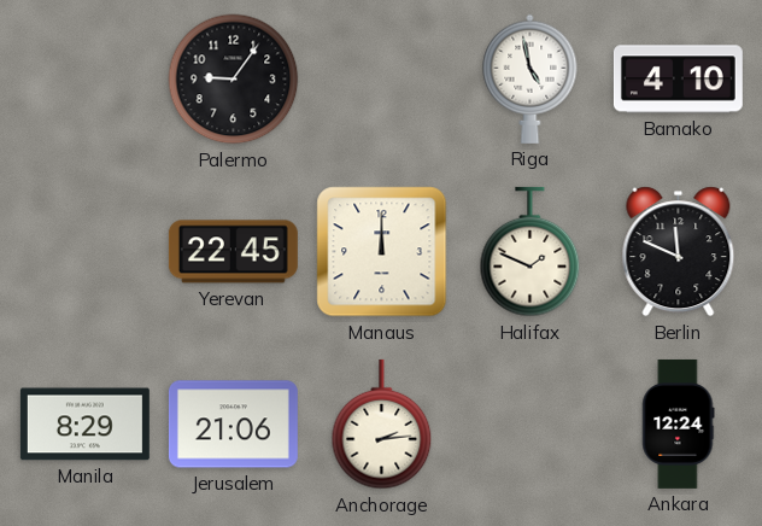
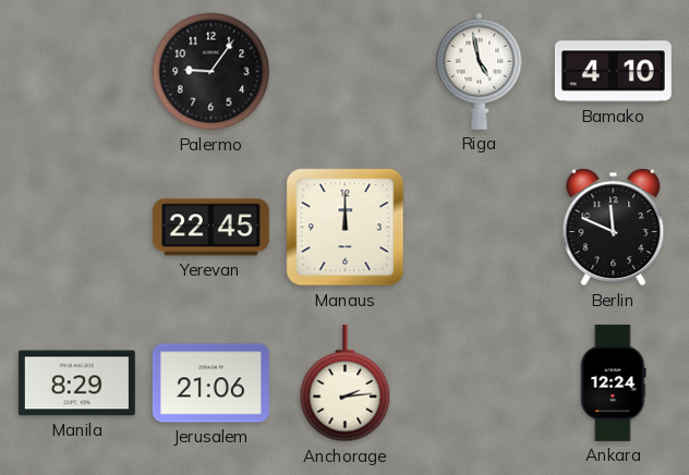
Halifax: 1:49 -> none (531, 252)
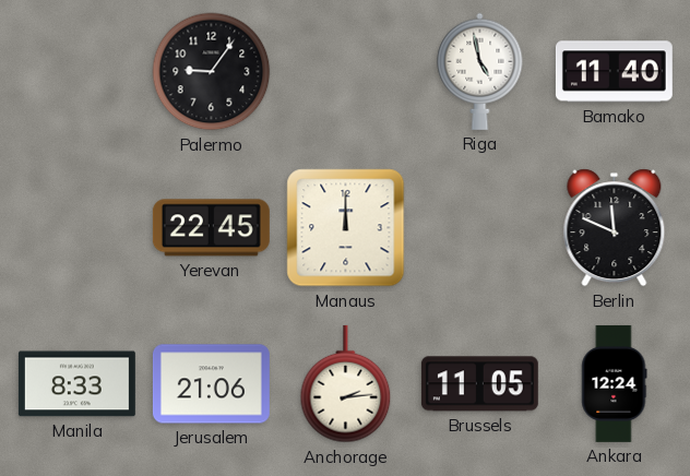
Bamako: 4:10 -> 11:40 (614, 72)
Manila: 8:29 -> 8:33 (76, 384)
Brussels: none -> 11:05 (479, 384)
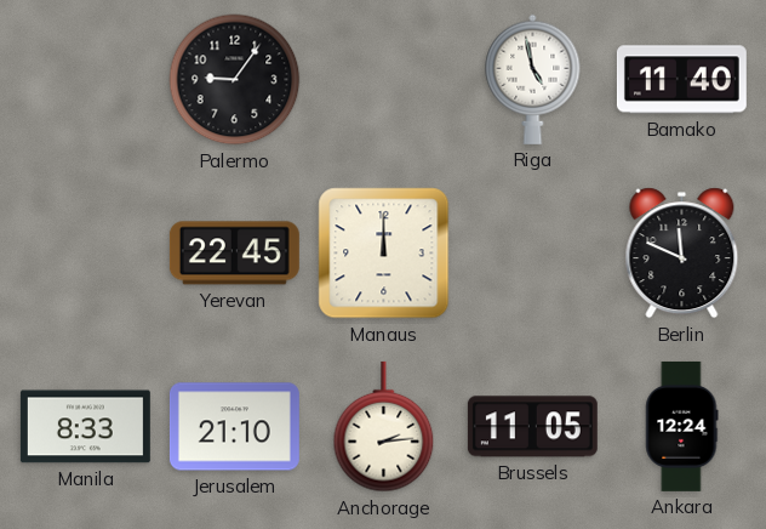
Jerusalem: 21:06 -> 21:10 (234, 427)
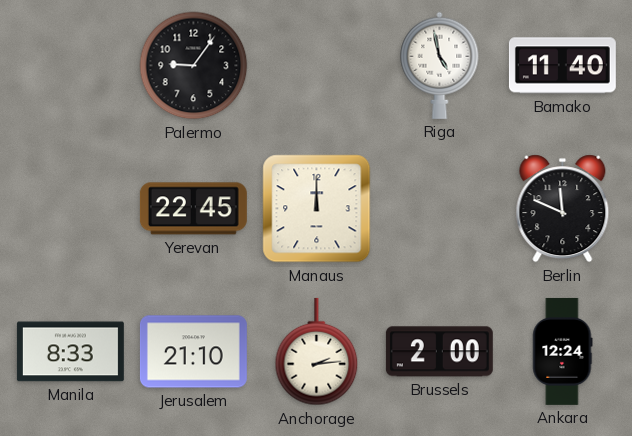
Brussels: 11:05 -> 2:00 (439, 352)
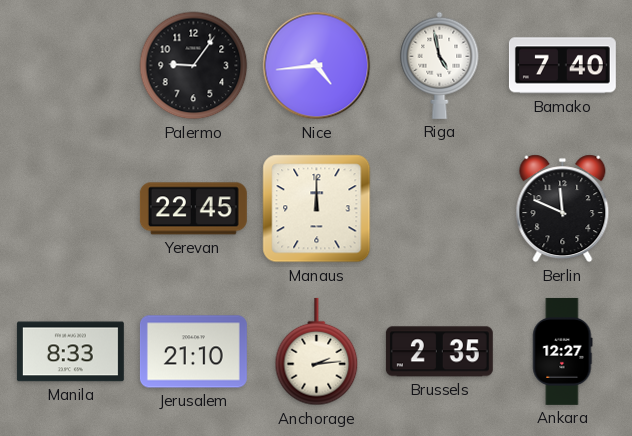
Nice: none -> 4:44 (317, 66)
Bamako: 11:40 -> 7:40 (562, 66)
Brussels: 2:00 -> 2:35 (439, 352)
Ankara: 12:24 -> 12:27 (563, 351)
